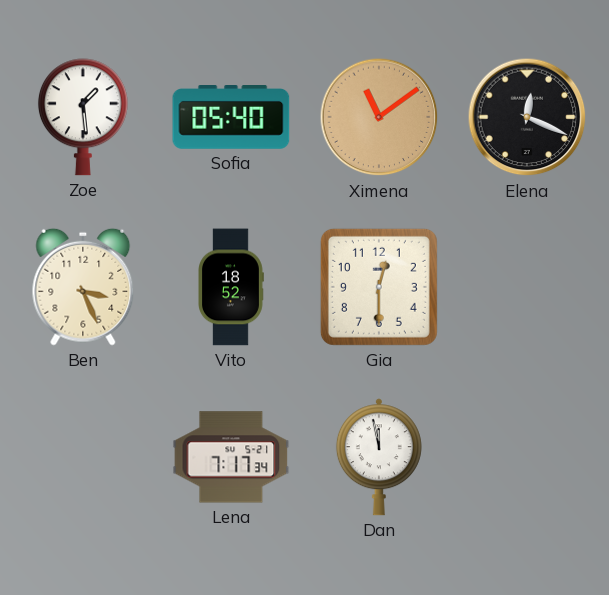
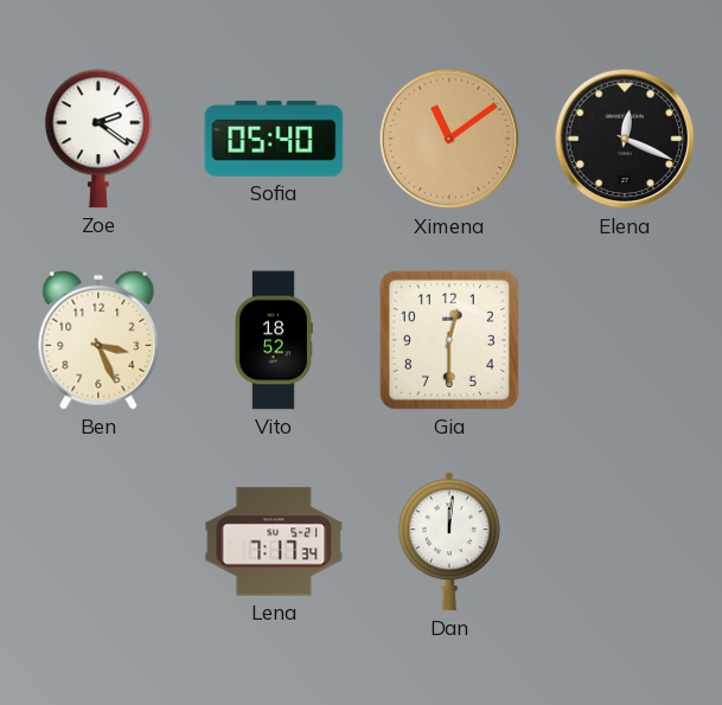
Zoe: 1:29 -> 2:21 (98, 139)
Dan: 11:58 -> 12:01 (449, 541)
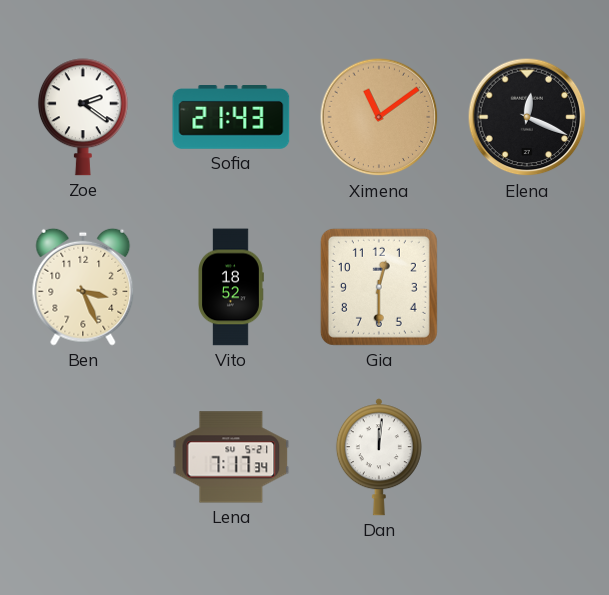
Sofia: 05:40 -> 21:43 (231, 118)
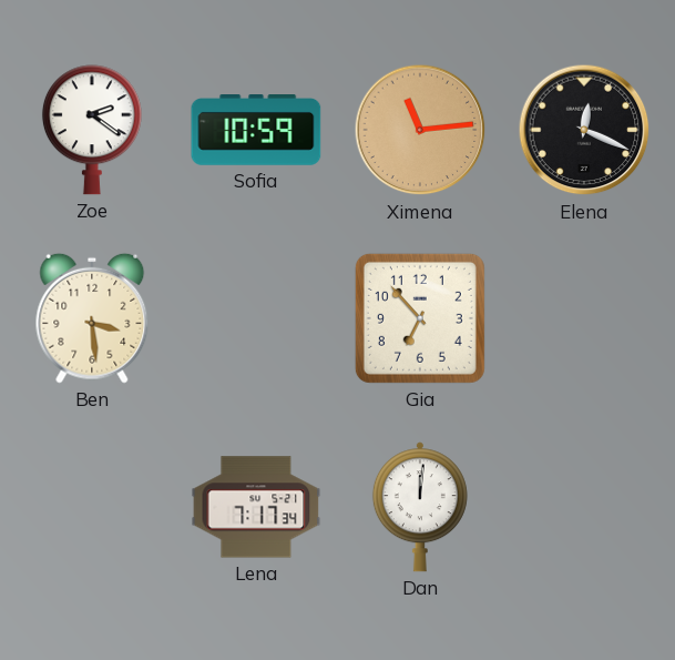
Sofia: 21:43 -> 10:59 (256, 131)
Ximena: 11:09 -> 11:14 (420, 130)
Ben: 3:26 -> 3:29 (92, 318)
Vito: 18:52 -> none (231, 287)
Gia: 12:30 -> 6:53 (420, 318)
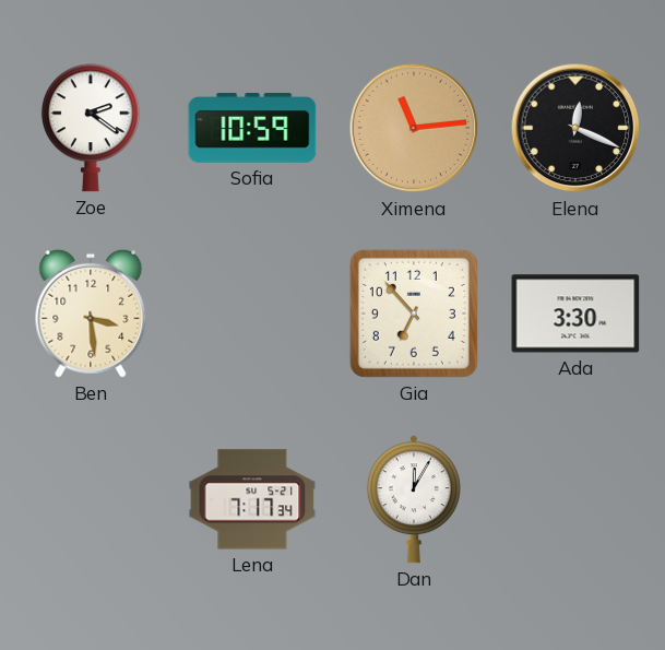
Ada: none -> 3:30 (575, 314)
Dan: 12:01 -> 12:05 (414, 499)
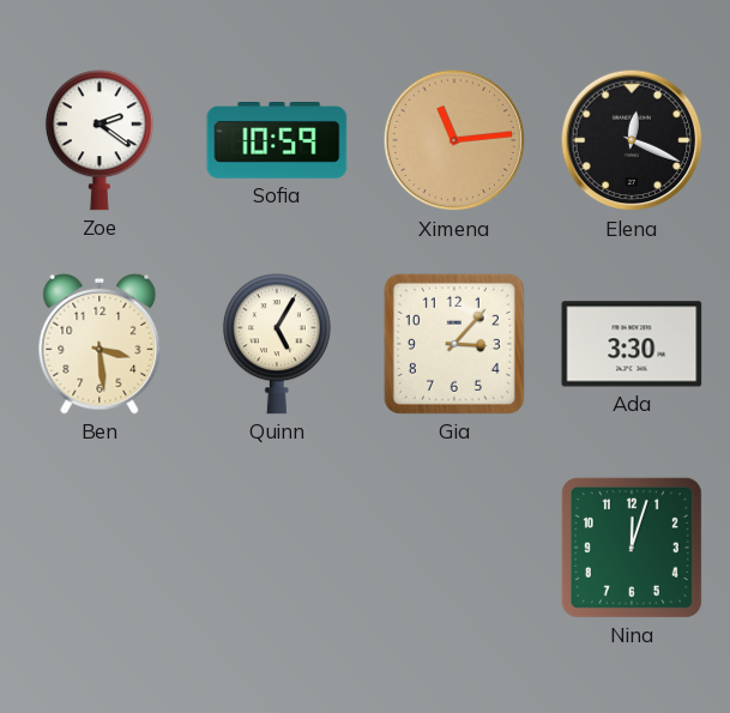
Quinn: none -> 5:05 (277, 344)
Gia: 6:53 -> 3:07 (454, 344)
Lena: 7:17 -> none (252, 499)
Dan: 12:05 -> none (414, 499)
Nina: none -> 12:03 (632, 548)
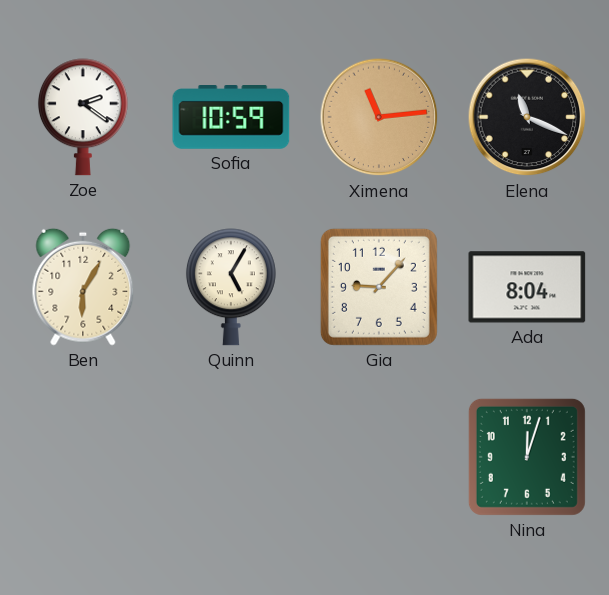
Elena: 12:19 -> 11:19 (527, 117)
Ben: 3:29 -> 6:05 (83, 287)
Gia: 3:07 -> 9:07 (379, 287)
Ada: 3:30 -> 8:04 (527, 287)
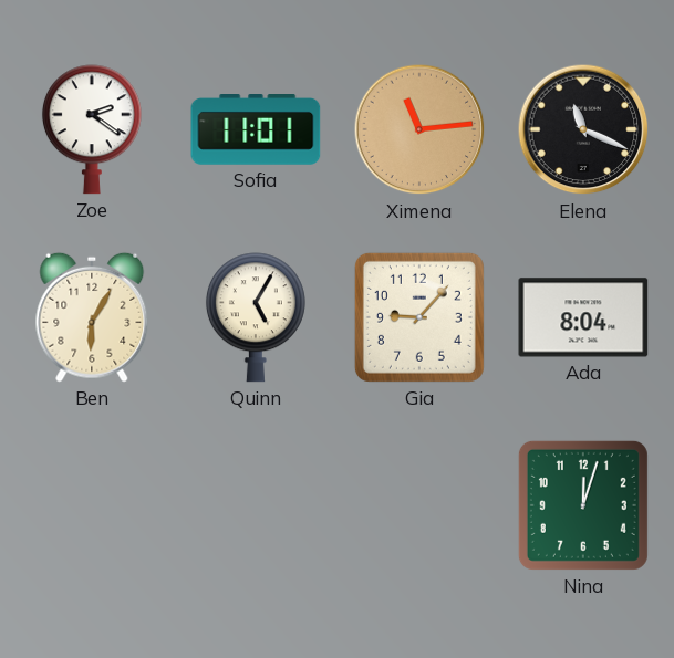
Sofia: 10:59 -> 11:01 (256, 130)
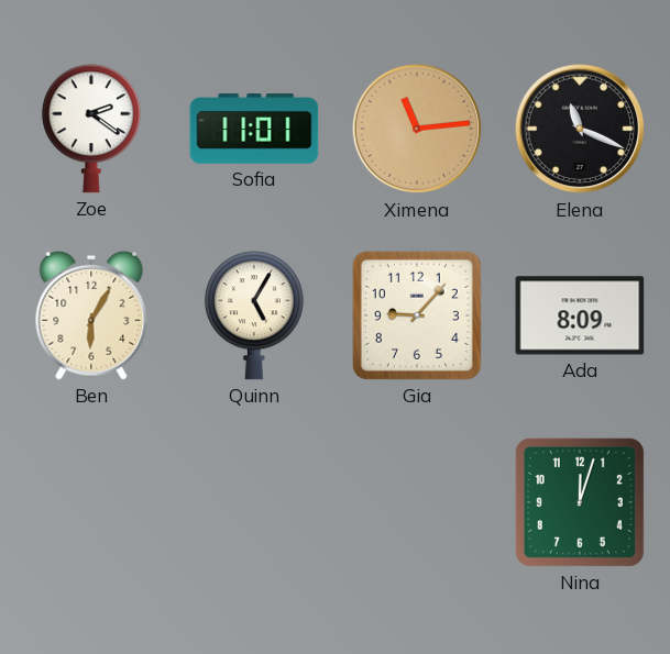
Ada: 8:04 -> 8:09 (580, 315)
